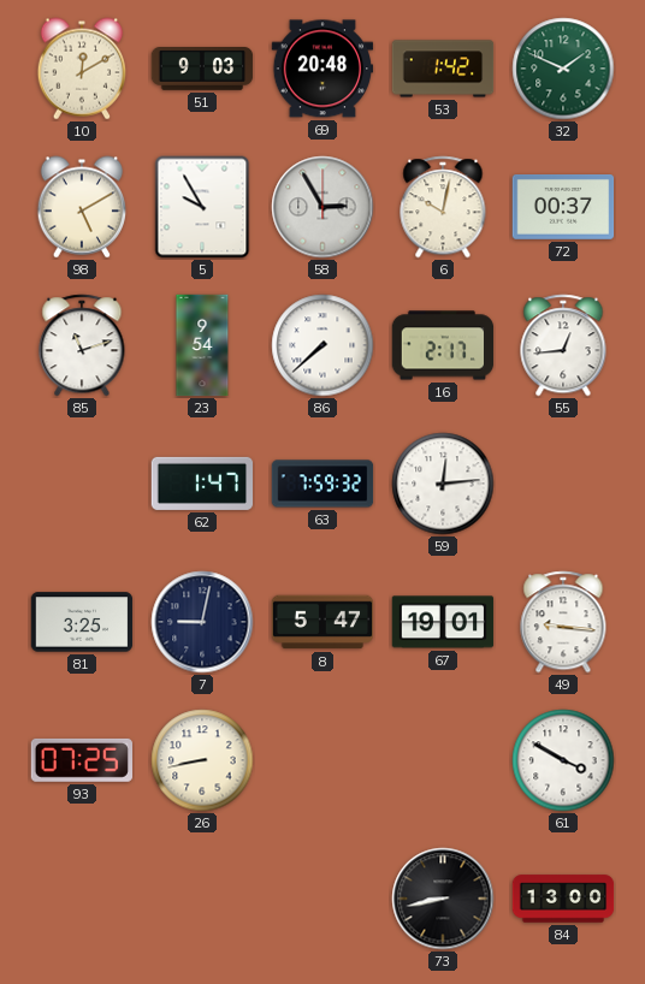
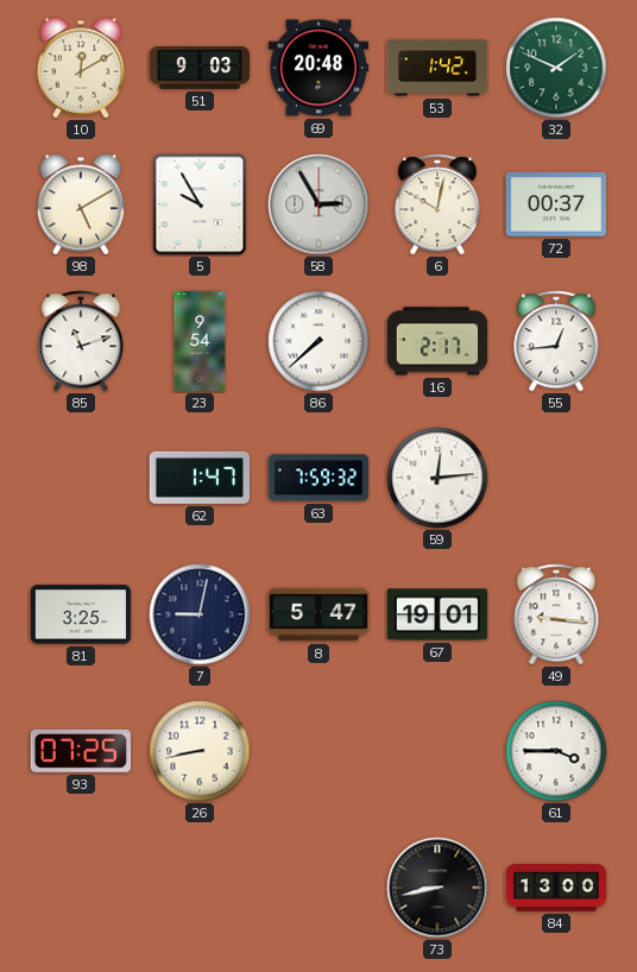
61: 3:50 -> 3:45 (556, 751)
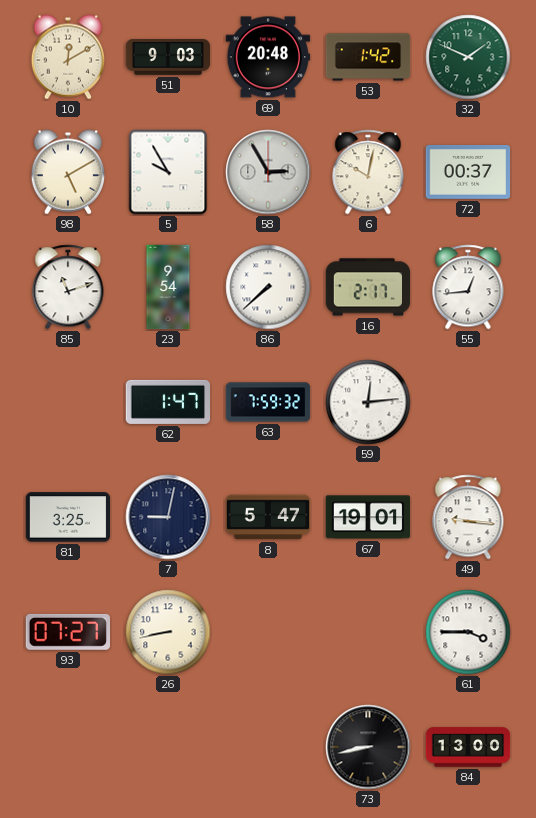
93: 07:25 -> 07:27 (67, 632)
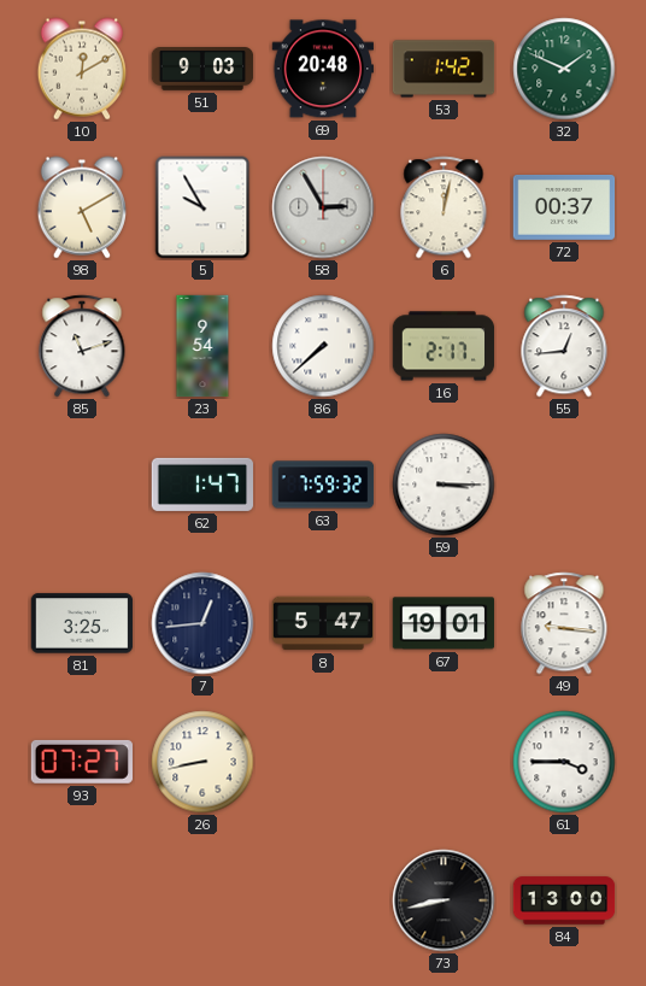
6: 10:02 -> 12:02 (444, 207)
59: 12:14 -> 3:15 (444, 485)
7: 9:02 -> 12:44 (202, 623)
